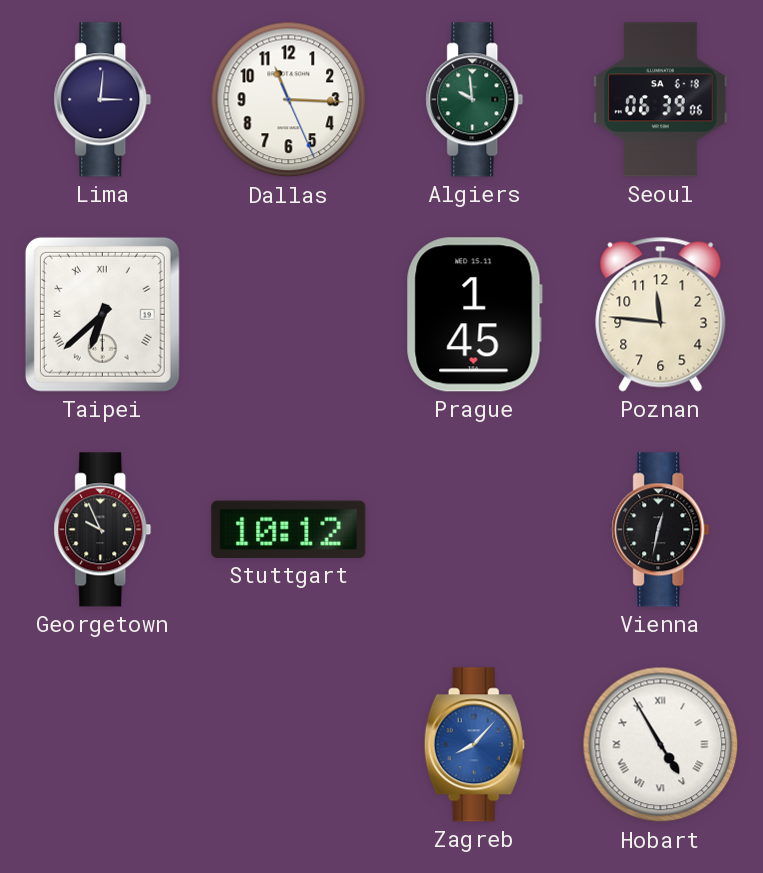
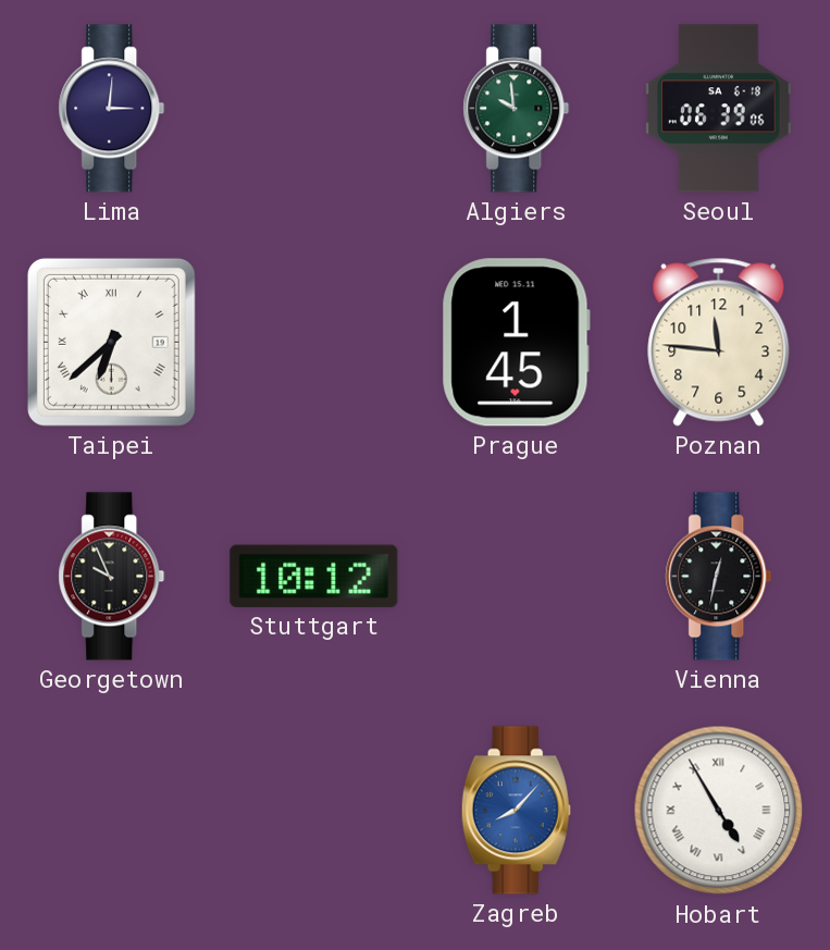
Dallas: 11:15 -> none (289, 100)
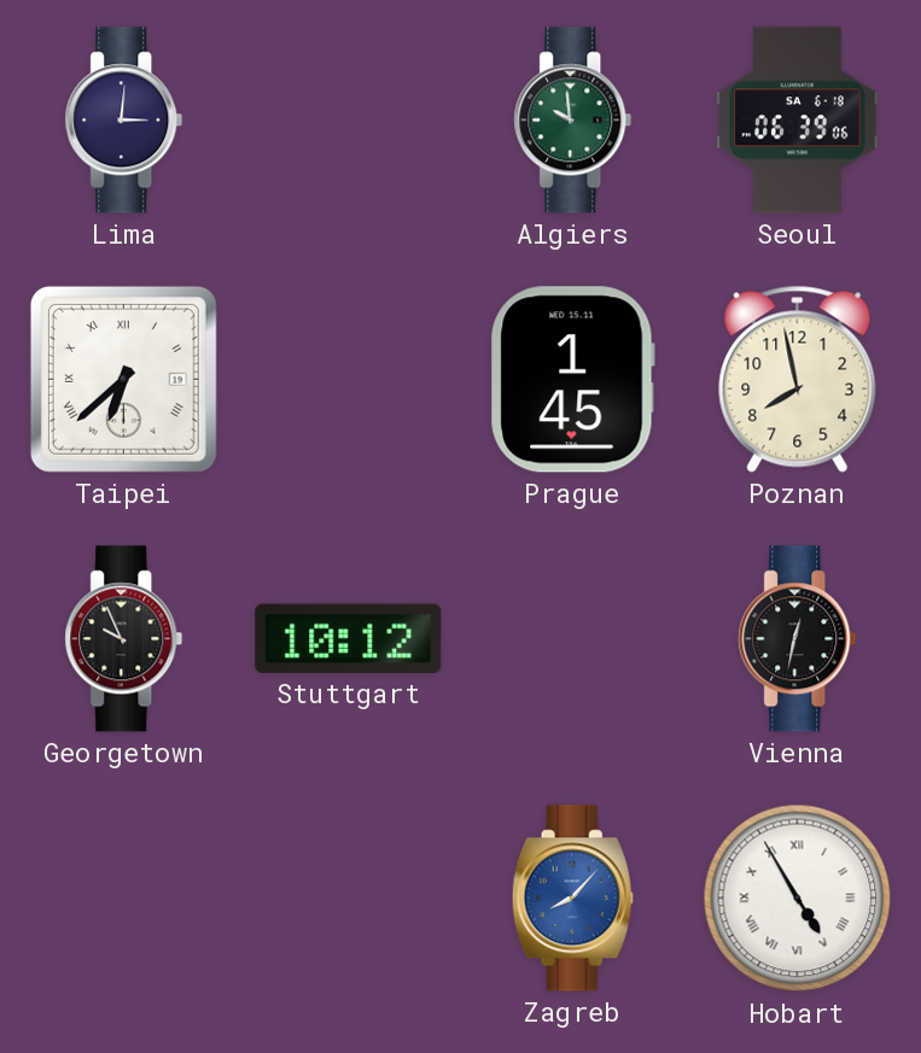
Poznan: 11:46 -> 7:58 (798, 379)
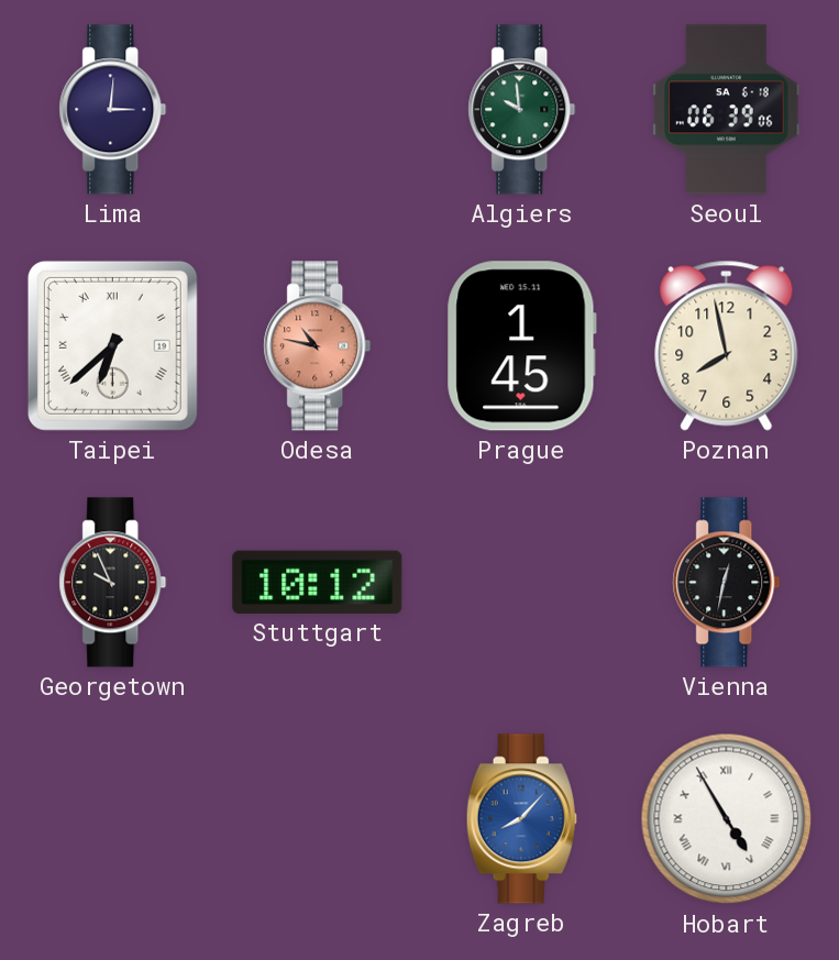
Odesa: none -> 10:47 (318, 346)
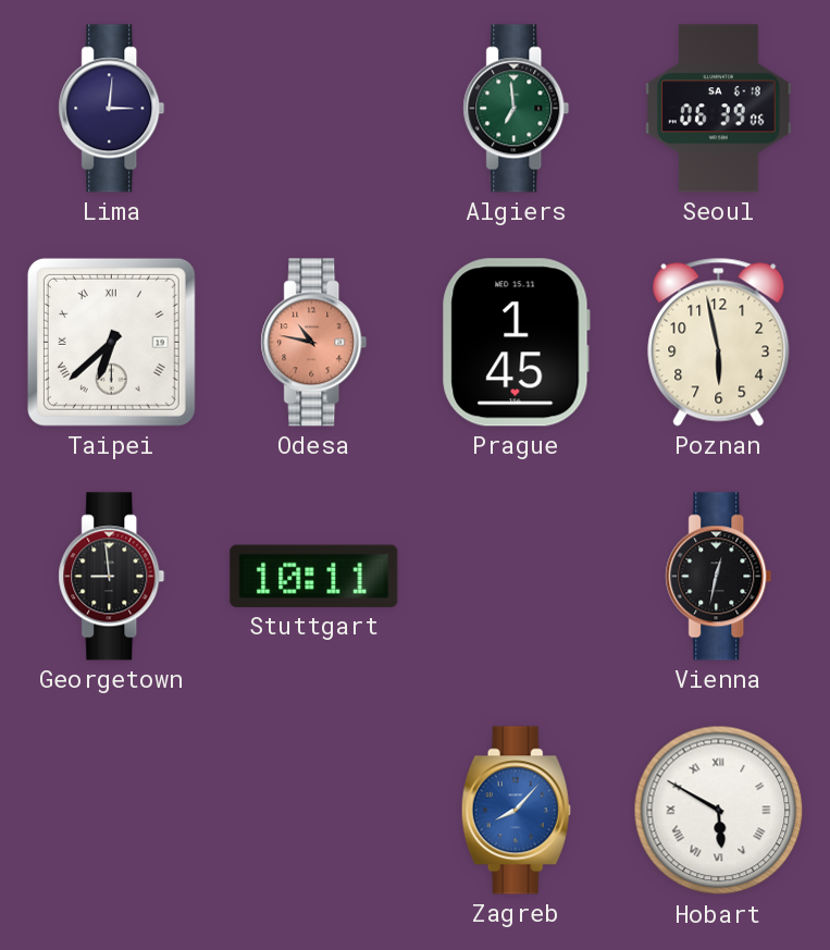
Algiers: 9:59 -> 6:59 (517, 109)
Poznan: 7:58 -> 5:58 (719, 342)
Georgetown: 9:56 -> 8:59 (112, 577)
Stuttgart: 10:12 -> 10:11 (314, 576)
Hobart: 4:55 -> 5:50 (719, 811)
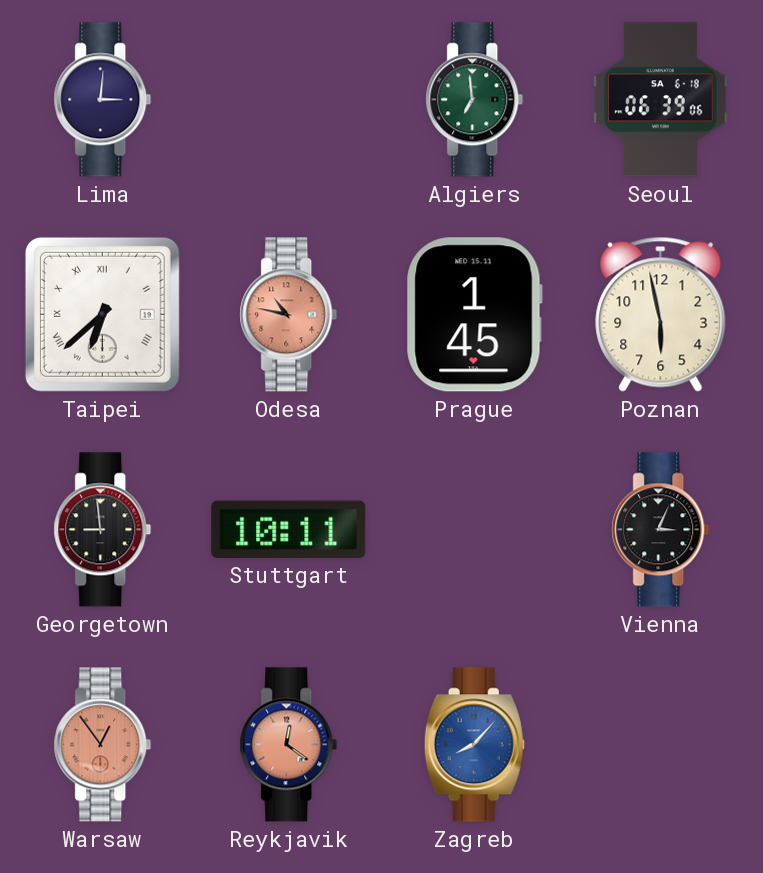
Vienna: 12:32 -> 3:04 (661, 530)
Warsaw: none -> 12:54 (103, 745)
Reykjavik: none -> 12:21 (289, 745)
Hobart: 5:50 -> none (719, 811)
